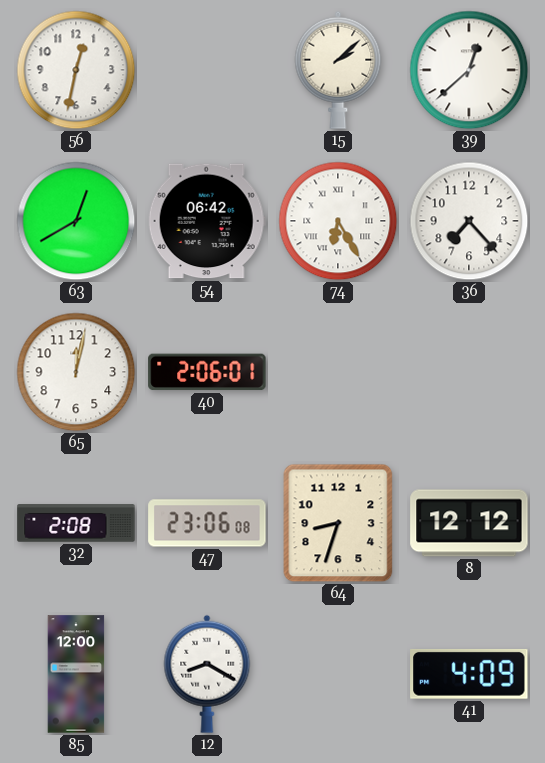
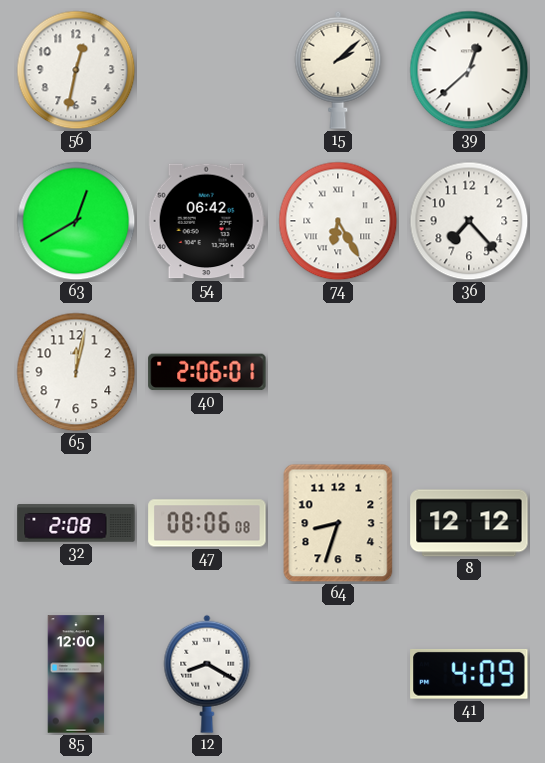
47: 23:06 -> 08:06 (207, 523)
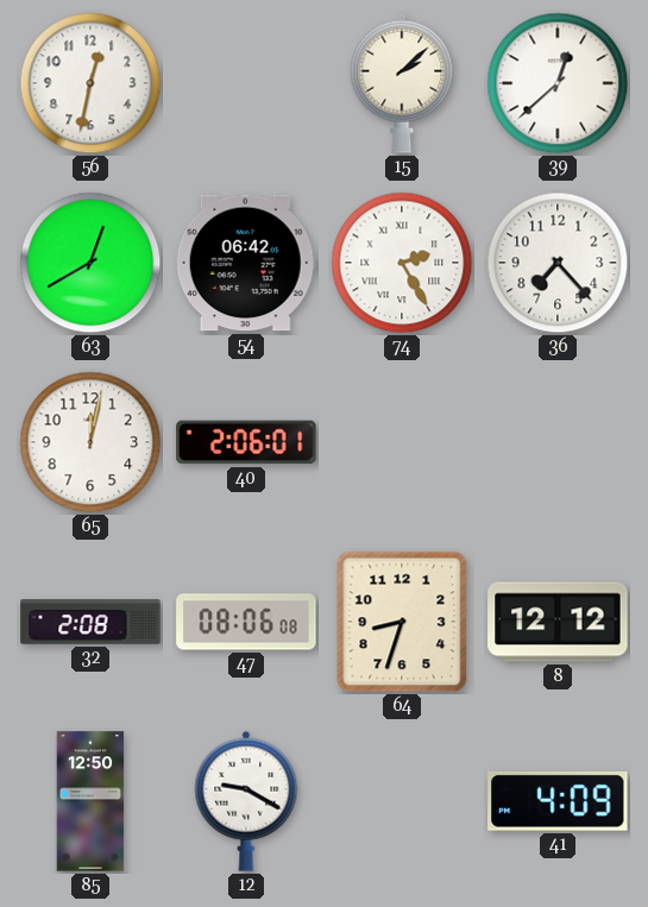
74: 6:25 -> 2:25 (402, 263)
85: 12:00 -> 12:50 (90, 801)
12: 8:20 -> 9:20 (246, 801)
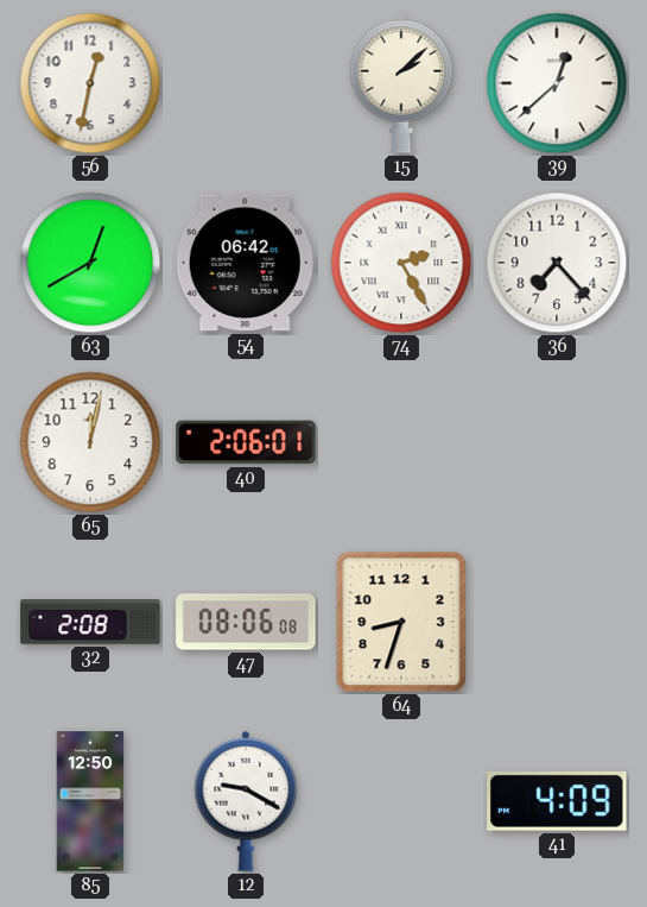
8: 12:12 -> none (558, 622)
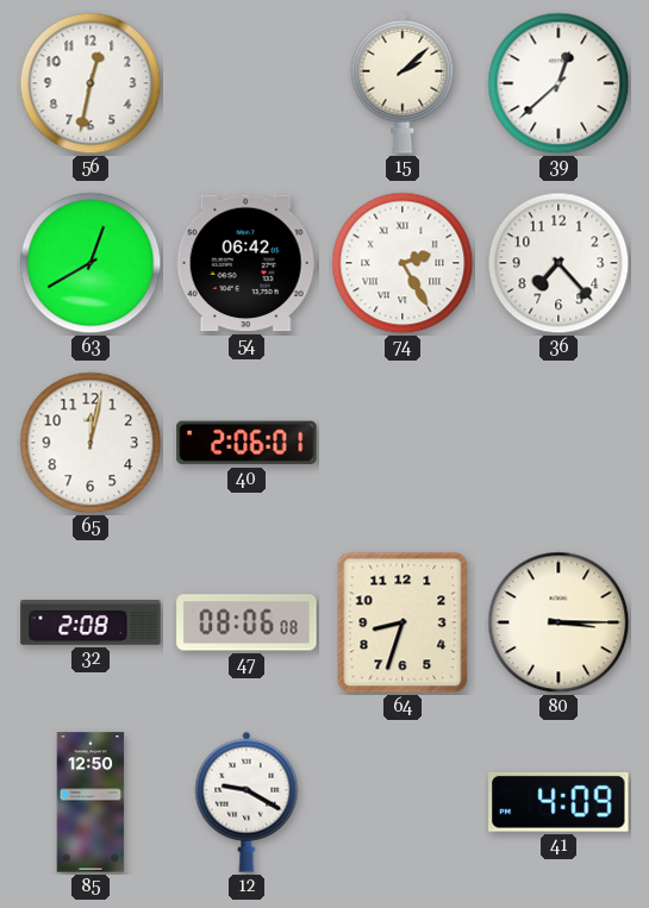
80: none -> 3:15 (558, 622)
